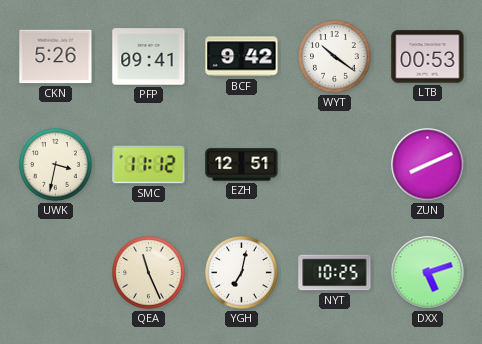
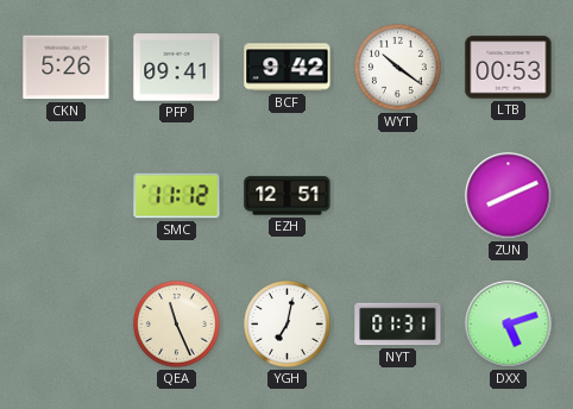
UWK: 3:32 -> none (56, 165)
NYT: 10:25 -> 01:31 (398, 325)
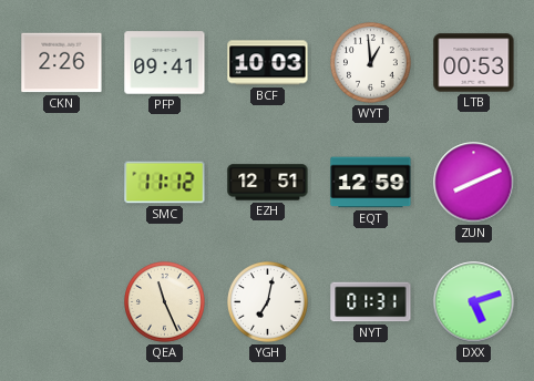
CKN: 5:26 -> 2:26 (62, 63)
BCF: 9:42 -> 10:03 (268, 63)
WYT: 10:21 -> 12:59 (371, 63)
EQT: none -> 12:59 (371, 183)
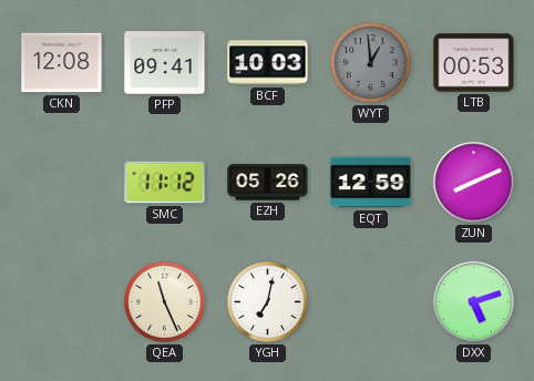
CKN: 2:26 -> 12:08 (62, 63)
WYT dial: white -> grey (371, 63)
EZH: 12:51 -> 05:26 (268, 183)
NYT: 01:31 -> none (371, 302)
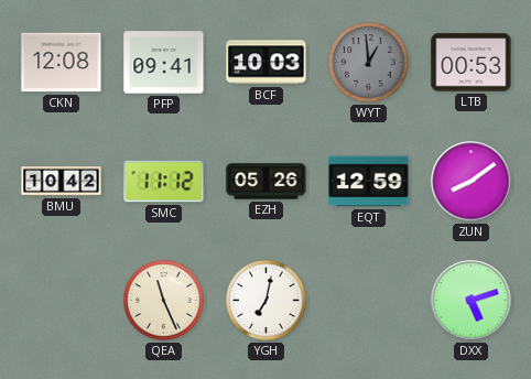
BMU: none -> 10:42 (62, 182)
ZUN: 8:11 -> 8:09 (472, 182)
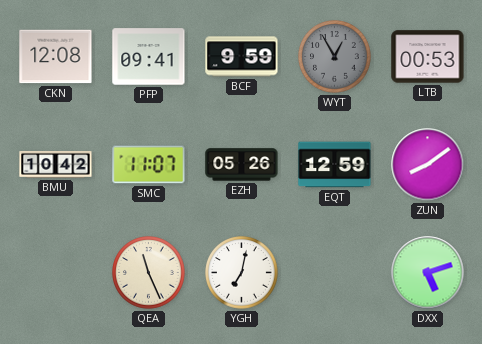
BCF: 10:03 -> 9:59 (242, 57)
WYT: 12:59 -> 12:55 (335, 57)
SMC: 11:12 -> 11:07 (149, 165)
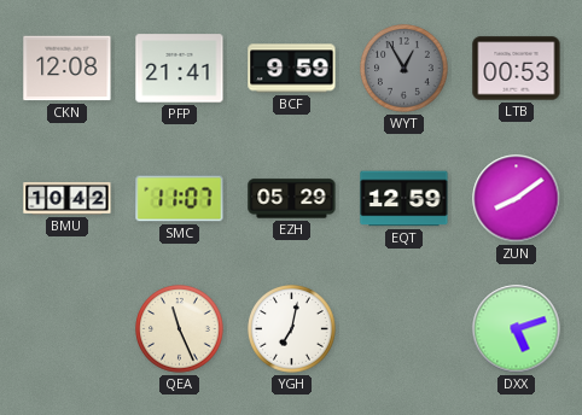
PFP: 09:41 -> 21:41 (180, 69)
EZH: 05:26 -> 05:29 (292, 199)
